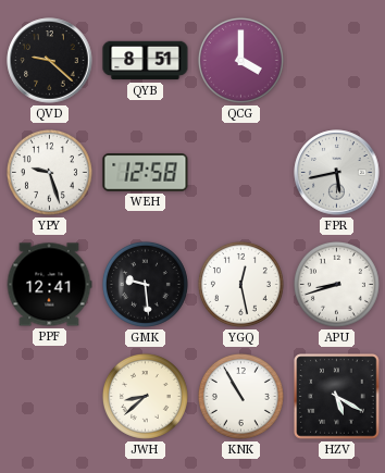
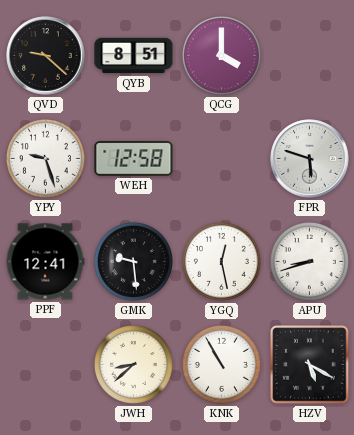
FPR: 5:43 -> 5:48 (310, 159)
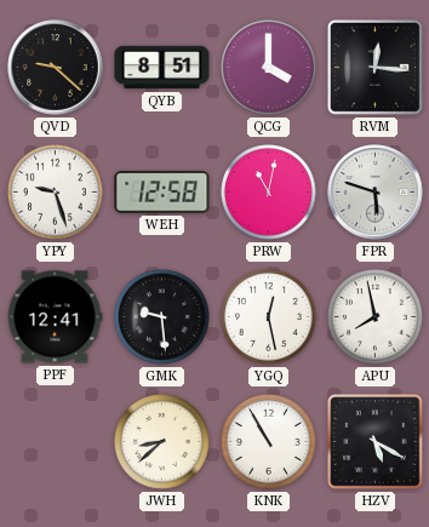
RVM: none -> 12:16 (374, 67)
PRW: none -> 11:02 (268, 191)
APU: 8:42 -> 7:58 (374, 316)
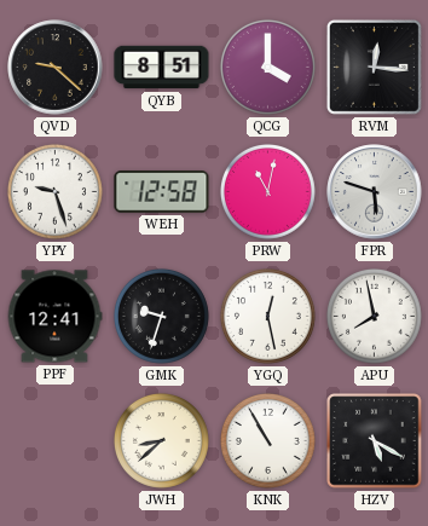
GMK: 9:29 -> 9:33 (161, 316)
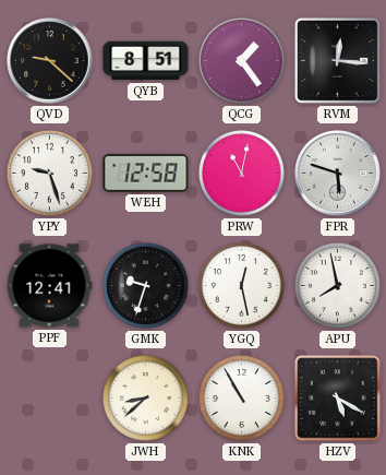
QCG: 4:00 -> 1:24 (241, 60)
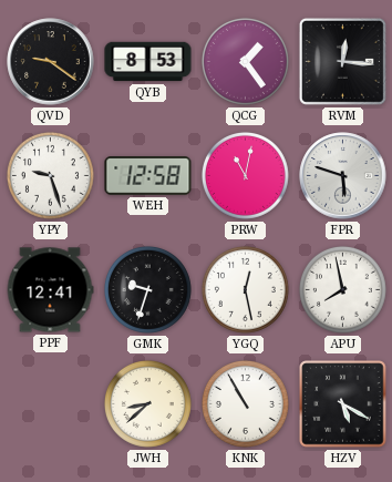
QVD: 9:22 -> 9:21 (51, 62)
QYB: 8:51 -> 8:53 (148, 62)
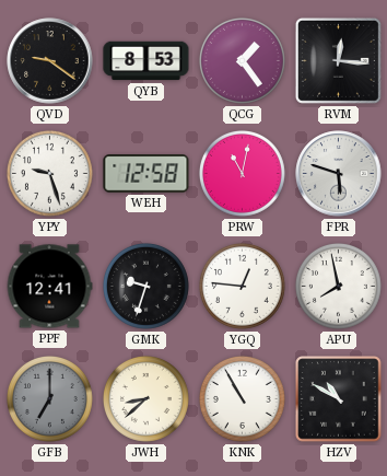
YGQ: 12:28 -> 12:46 (242, 286)
GFB: none -> 7:00 (49, 398)
HZV: 5:20 -> 10:50 (339, 399)
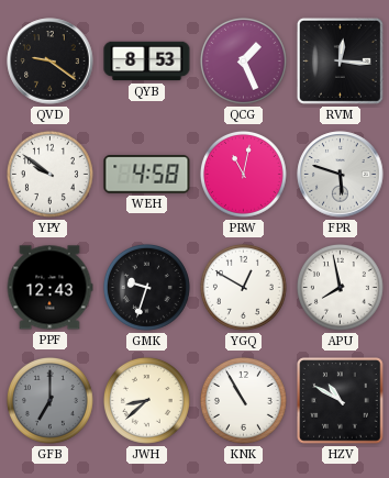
QCG: 1:24 -> 1:26 (243, 60)
YPY: 9:27 -> 9:51 (49, 174)
WEH: 12:58 -> 4:58 (147, 175)
PPF: 12:41 -> 12:43 (49, 288)
YGQ: 12:46 -> 12:50 (243, 287)
